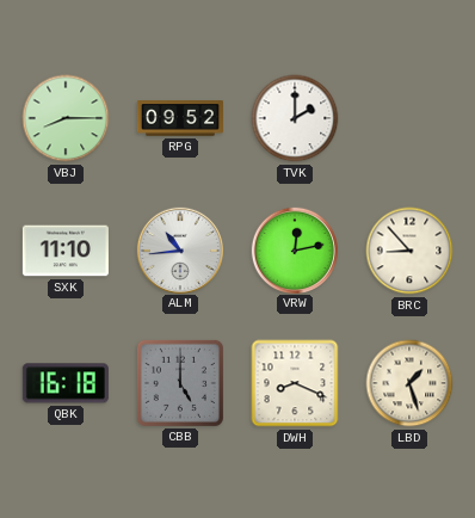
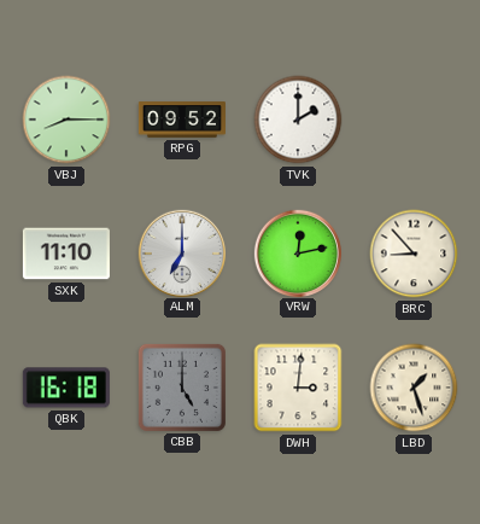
ALM: 10:44 -> 7:00 (181, 252)
DWH: 8:19 -> 3:01 (298, 388)
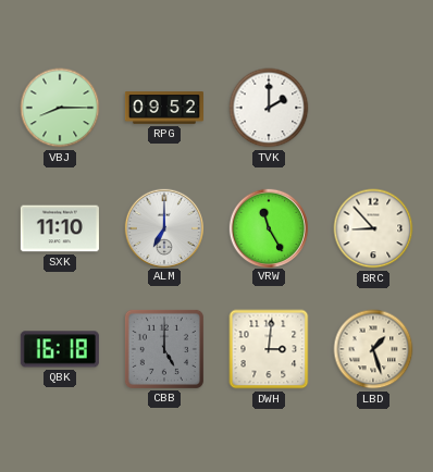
VRW: 12:13 -> 11:25 (268, 227)
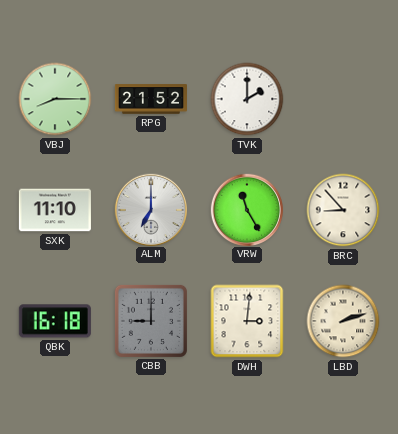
RPG: 09:52 -> 21:52 (151, 99)
CBB: 5:00 -> 9:00 (151, 321)
LBD: 1:27 -> 2:12 (343, 321)
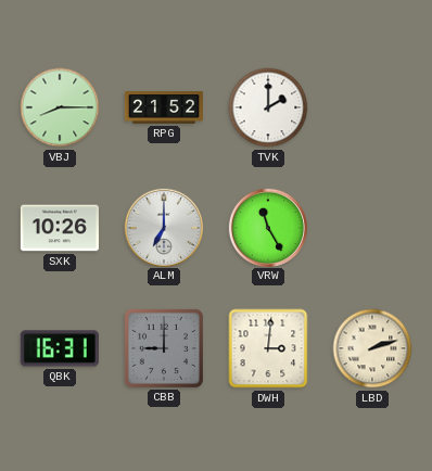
SXK: 11:10 -> 10:26 (60, 228)
BRC: 8:53 -> none (343, 210)
QBK: 16:18 -> 16:31 (60, 348)
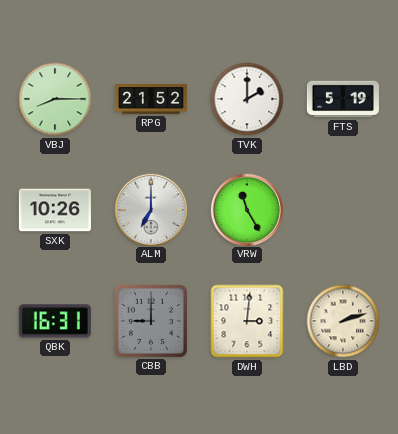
FTS: none -> 5:19 (343, 99)
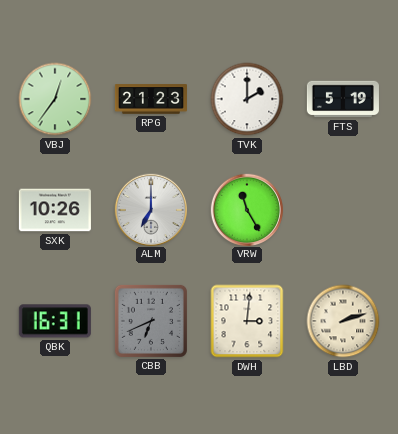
VBJ: 8:15 -> 12:36 (55, 99)
RPG: 21:52 -> 21:23 (151, 99)
CBB: 9:00 -> 6:41 (151, 321)
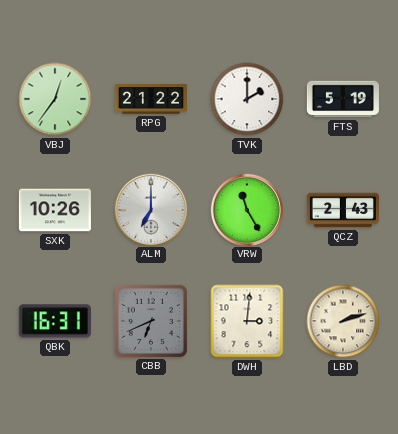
RPG: 21:23 -> 21:22 (151, 99)
QCZ: none -> 2:43 (343, 210)
